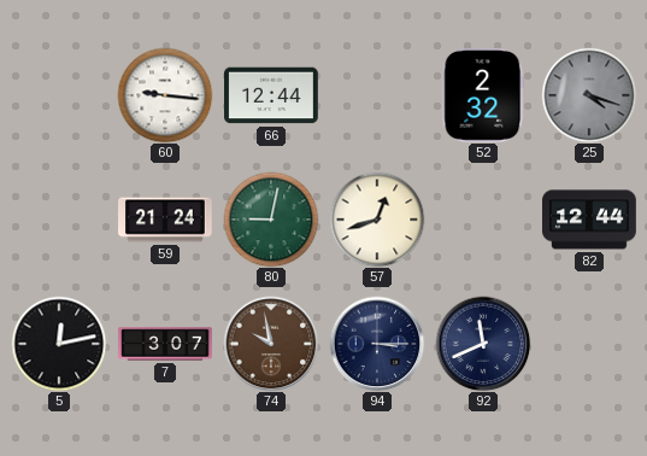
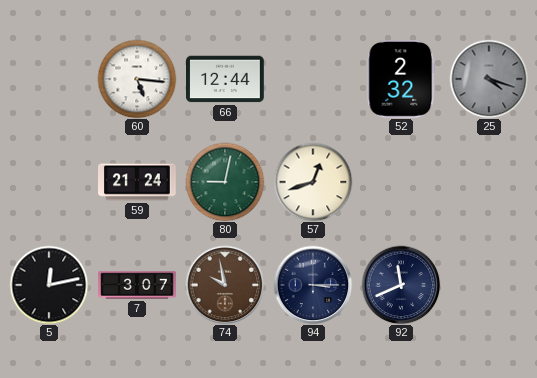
60: 9:16 -> 5:16 (137, 79)
82: 12:44 -> none (590, 220)
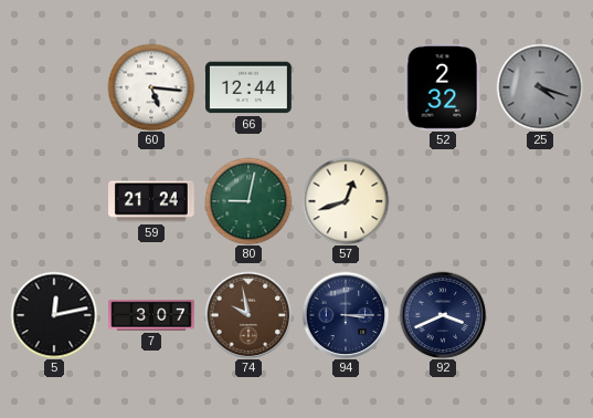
92: 11:41 -> 3:41 (443, 315)
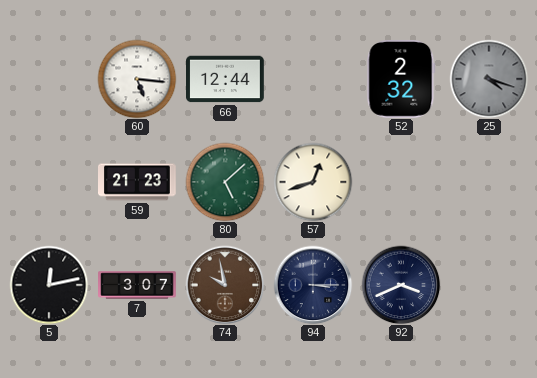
59: 21:24 -> 21:23 (138, 182)
80: 9:02 -> 5:08 (225, 182)
